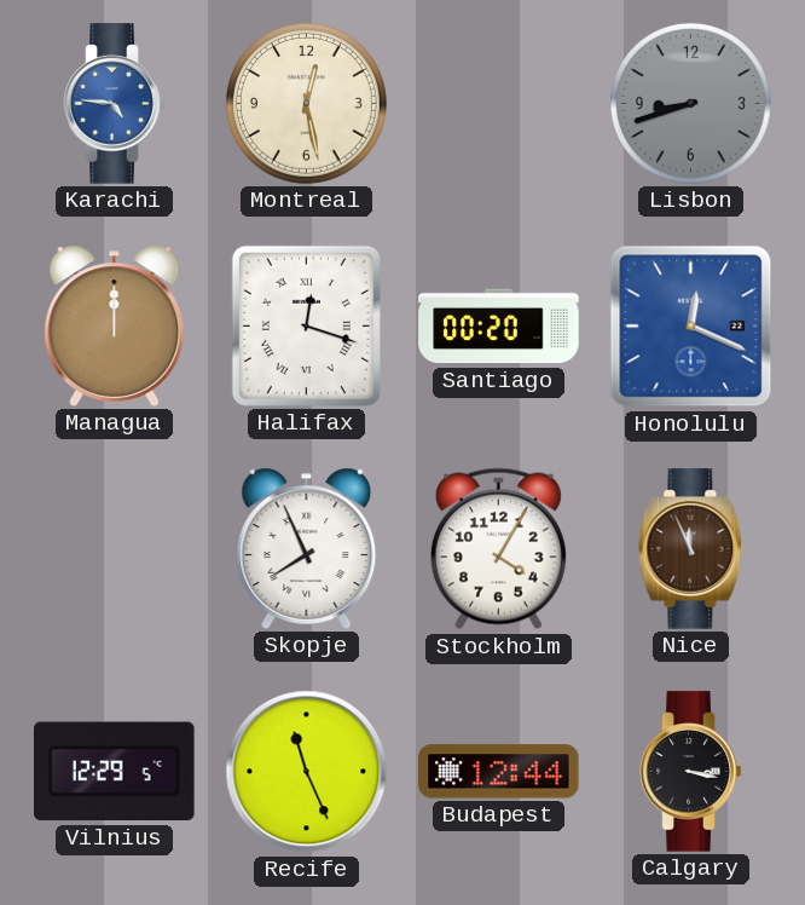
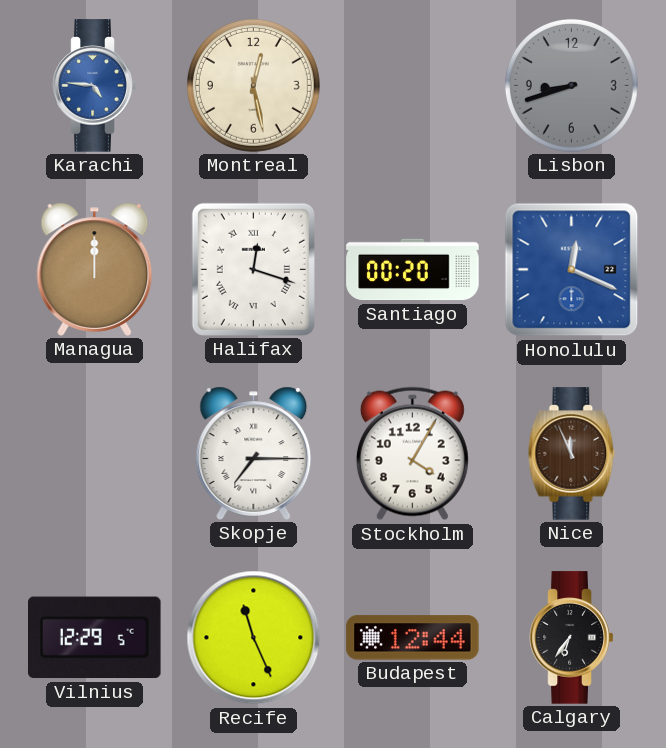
Skopje: 7:56 -> 7:15 (254, 453)
Calgary: 3:17 -> 6:36 (572, 638)
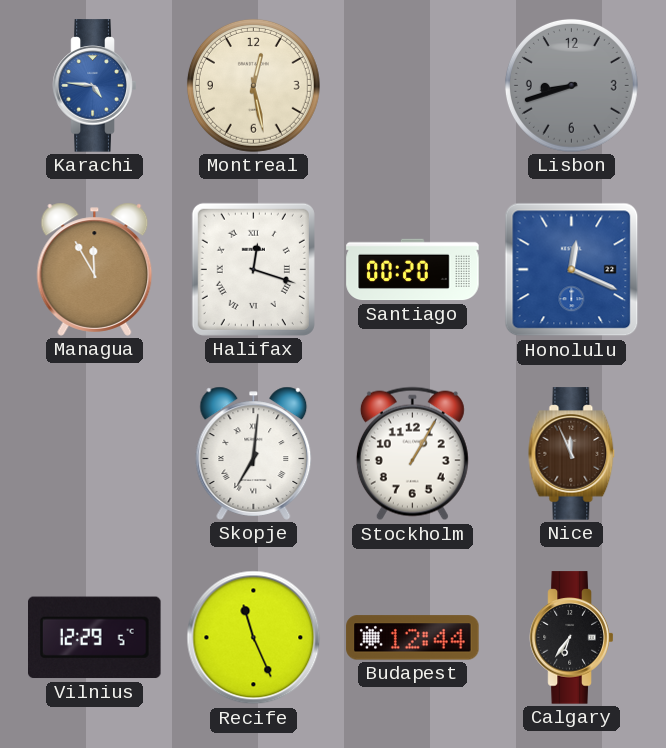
Managua: 12:00 -> 11:55 (95, 269)
Skopje: 7:15 -> 7:01 (254, 453)
Stockholm: 4:05 -> 1:05 (412, 454)
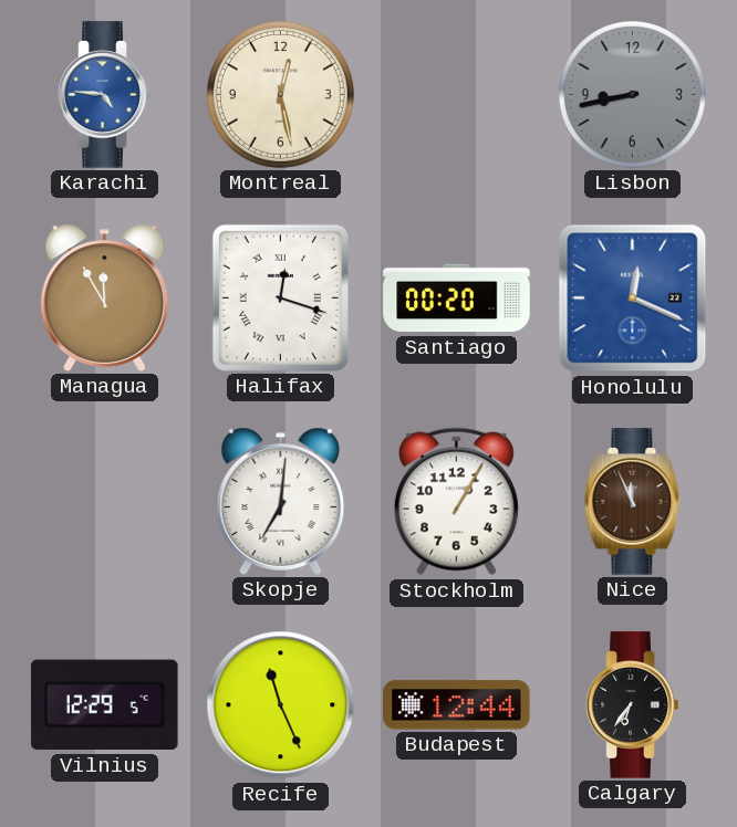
Lisbon: 8:42 -> 8:43 (632, 94)
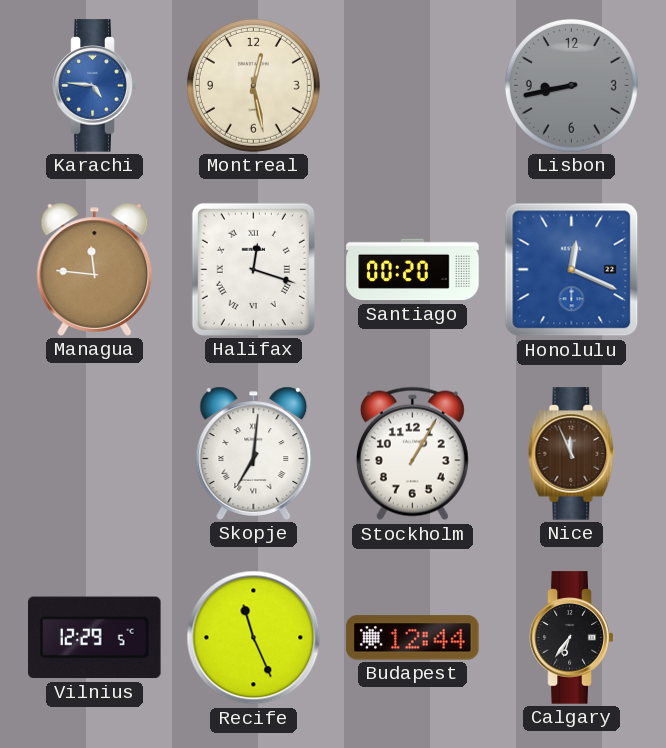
Managua: 11:55 -> 11:46 (95, 269)
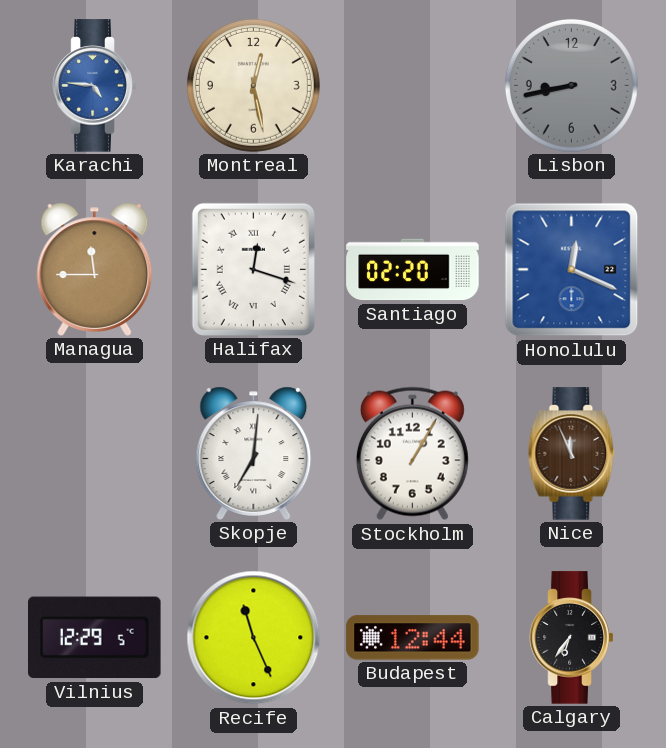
Managua: 11:46 -> 11:45 (95, 269)
Santiago: 00:20 -> 02:20 (413, 270)
